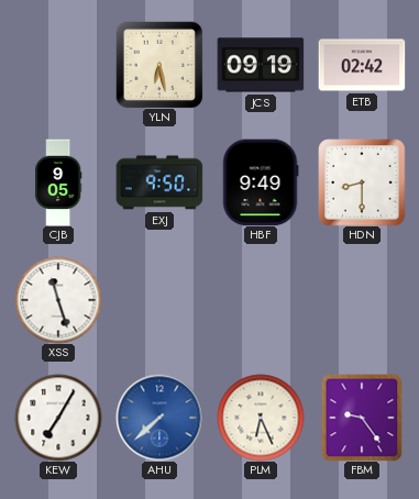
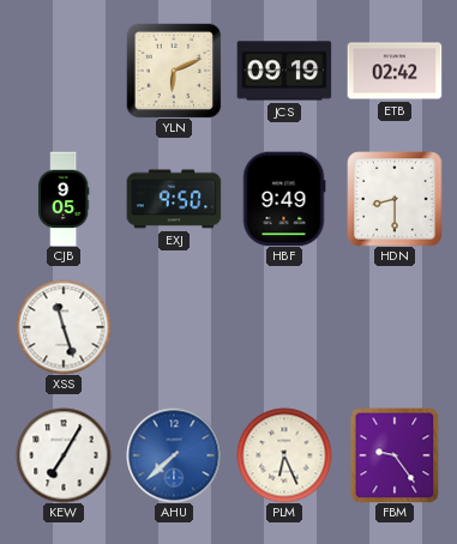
YLN: 6:28 -> 6:11 (174, 71)
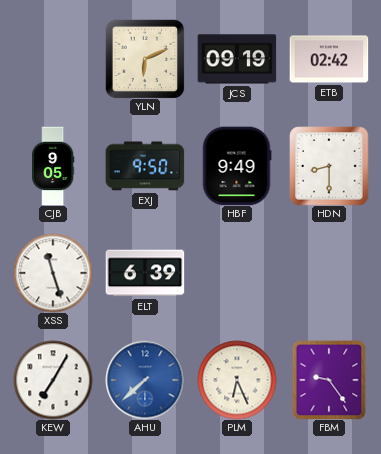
ELT: none -> 6:39 (145, 273)
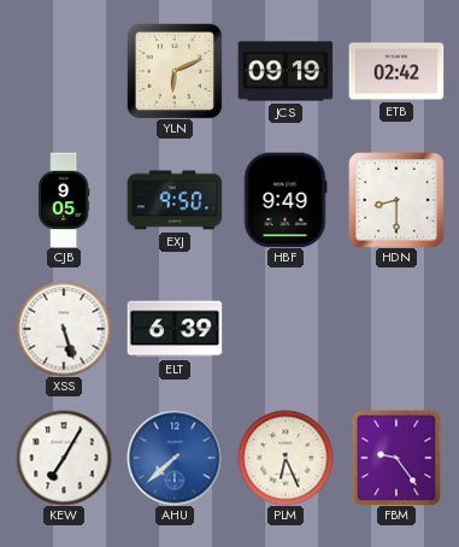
XSS: 11:27 -> 5:27 (64, 329)
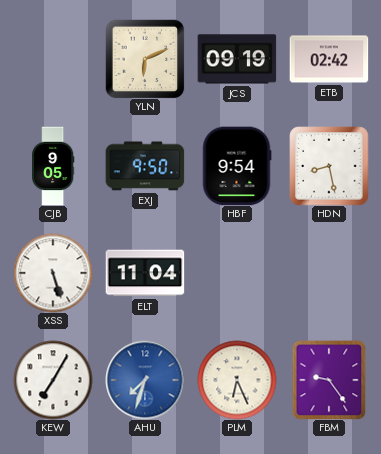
HBF: 9:49 -> 9:54 (237, 166)
HDN: 8:30 -> 8:28 (329, 166)
ELT: 6:39 -> 11:04 (145, 273)
AHU: 7:38 -> 7:33 (145, 380)
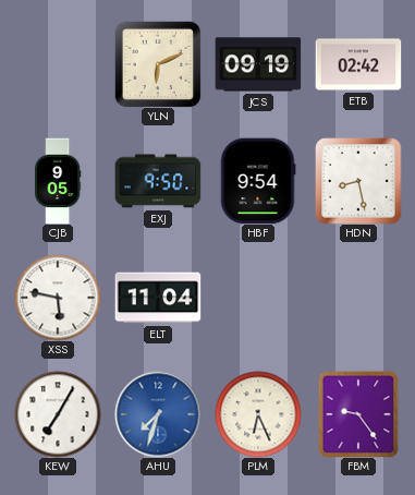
XSS: 5:27 -> 5:47 (58, 298)
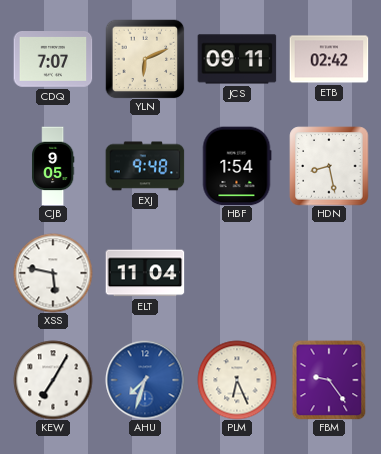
CDQ: none -> 7:07 (53, 60)
JCS: 09:19 -> 09:11 (237, 59)
EXJ: 9:50 -> 9:48 (145, 166)
HBF: 9:54 -> 1:54 (237, 166)
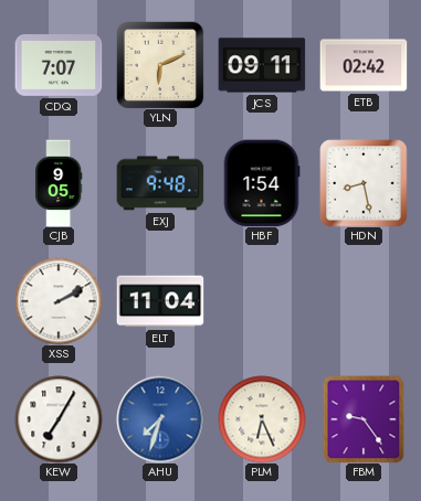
XSS: 5:47 -> 2:10 (59, 301)
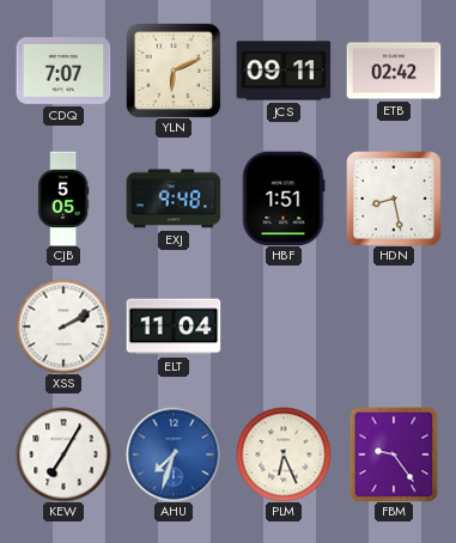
CJB: 9:05 -> 5:05 (63, 199)
HBF: 1:54 -> 1:51 (284, 199)
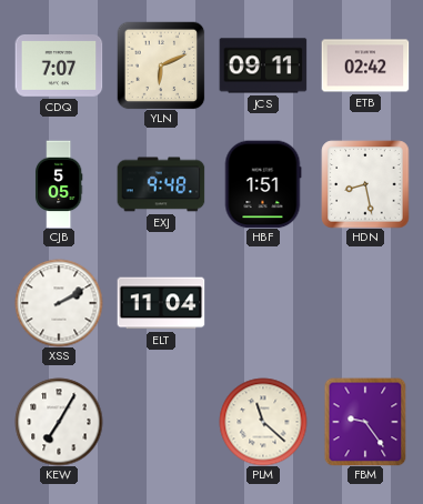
AHU: 7:33 -> none (174, 454)
PLM: 6:26 -> 11:22 (263, 422)
